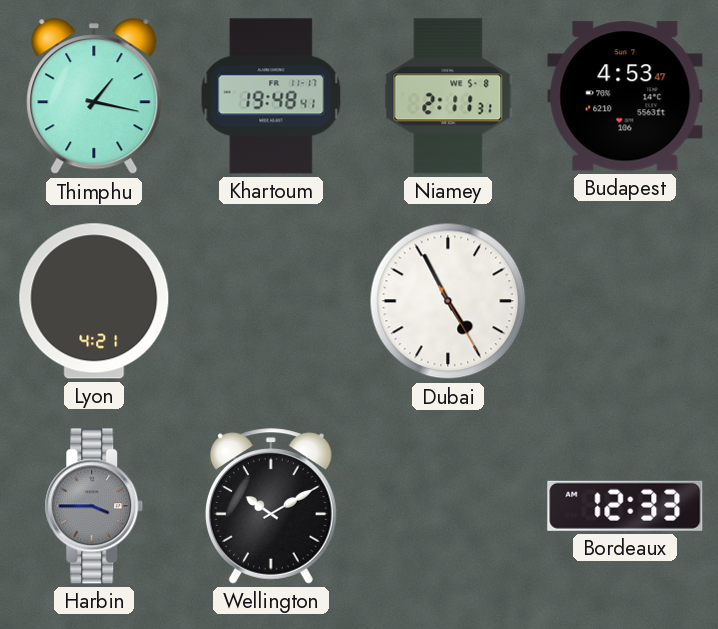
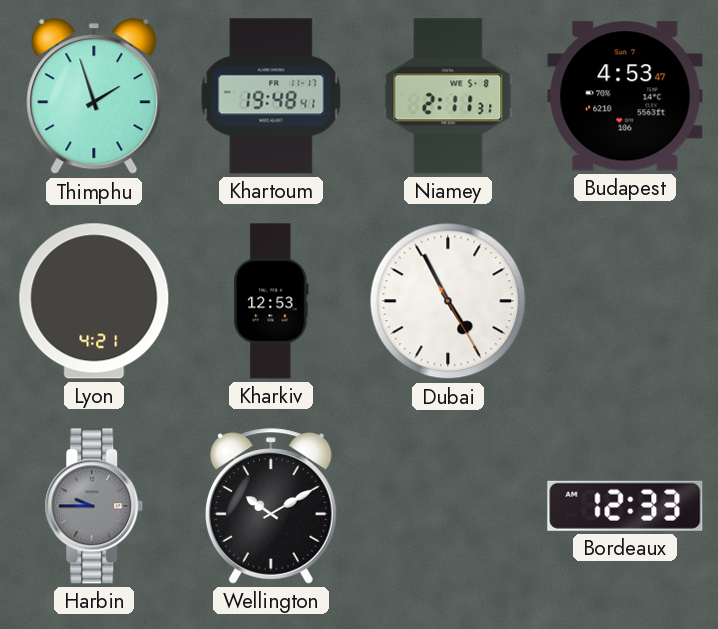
Thimphu: 1:17 -> 1:57 (94, 97)
Kharkiv: none -> 12:53 (271, 301)
Harbin: 3:45 -> 9:45 (94, 506)
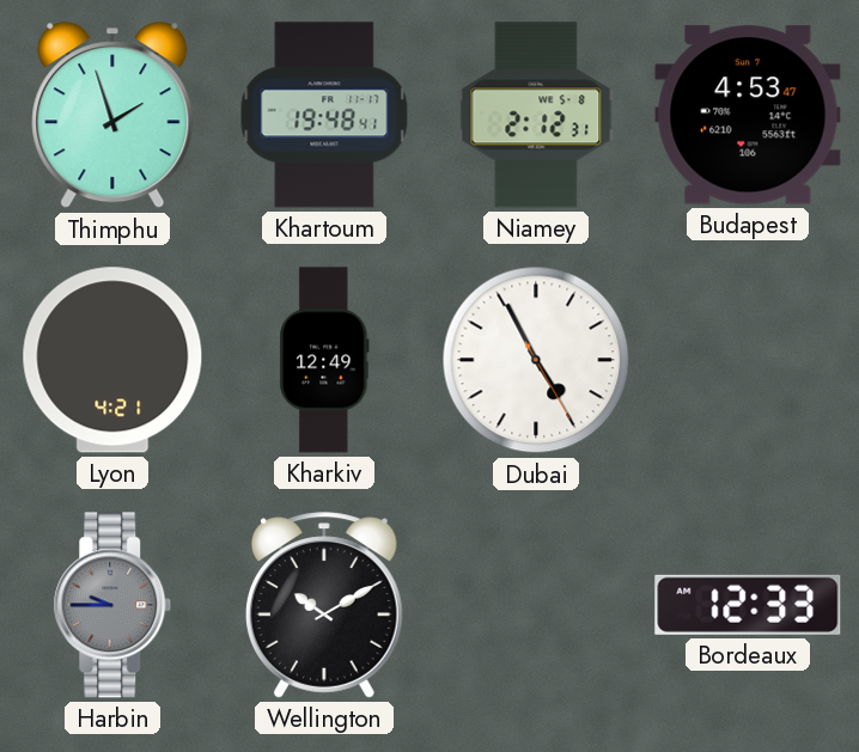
Niamey: 2:11 -> 2:12 (536, 115)
Kharkiv: 12:53 -> 12:49 (324, 360)
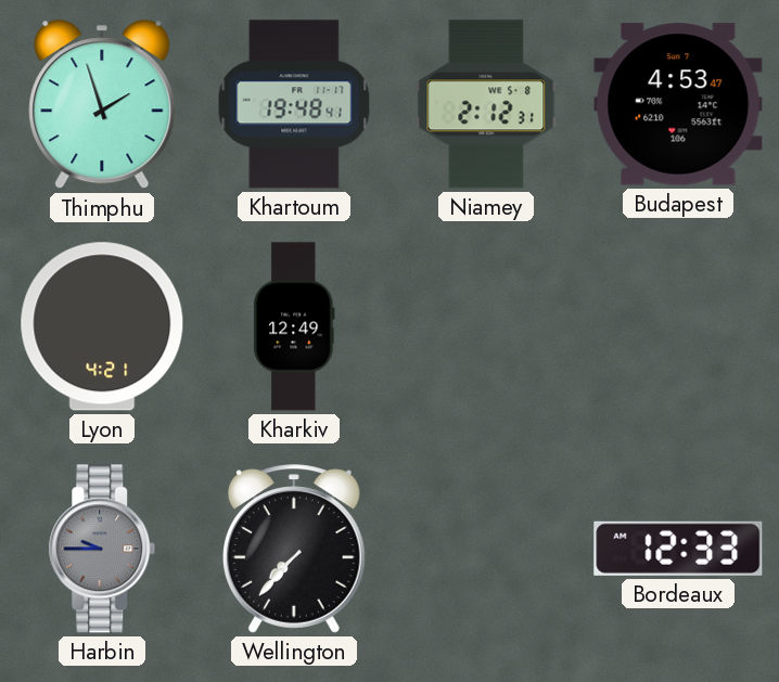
Dubai: 4:55 -> none (536, 360)
Wellington: 10:10 -> 7:37 (294, 549)
